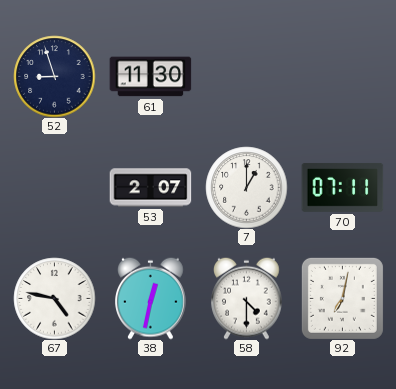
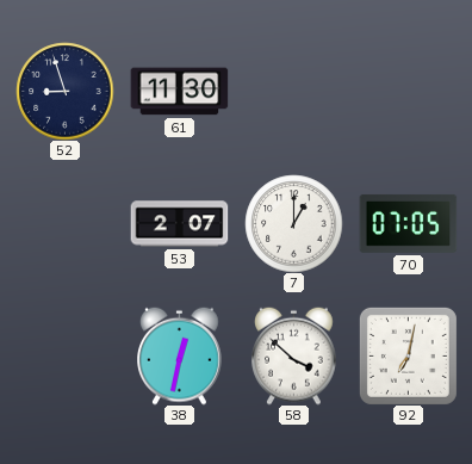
70: 07:11 -> 07:05 (408, 223)
67: 4:47 -> none (54, 298)
58: 4:30 -> 3:52 (294, 355)
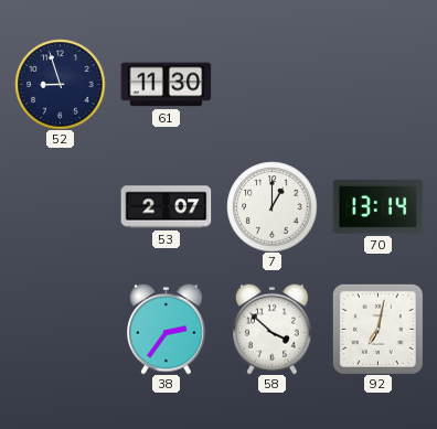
70: 07:05 -> 13:14 (377, 206)
38: 12:32 -> 2:36 (167, 329)
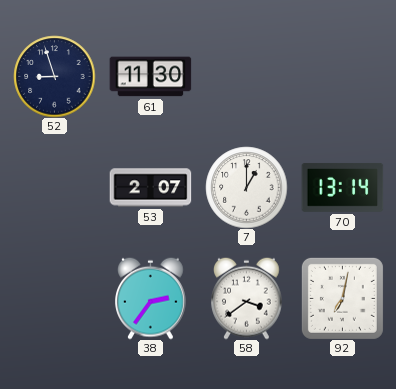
58: 3:52 -> 3:39 (247, 298)
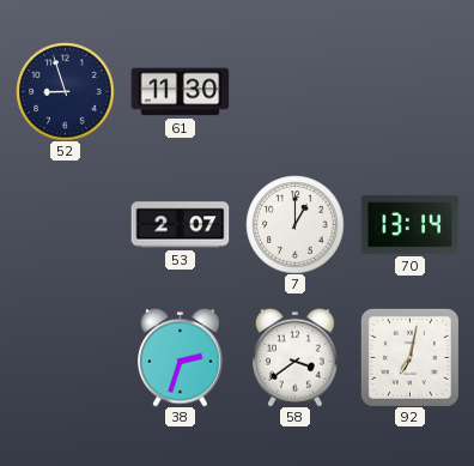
38: 2:36 -> 2:33 (181, 357)
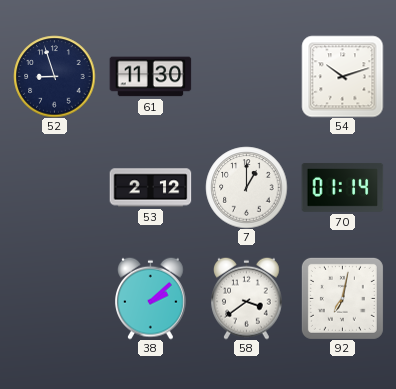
54: none -> 10:12 (342, 76)
53: 2:07 -> 2:12 (150, 188)
70: 13:14 -> 01:14 (342, 187)
38: 2:33 -> 2:08 (151, 298)
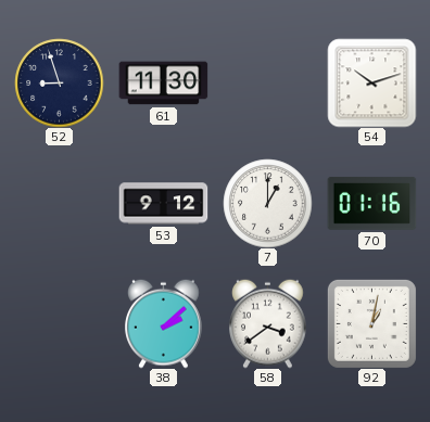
53: 2:12 -> 9:12 (163, 204)
70: 01:14 -> 01:16 (371, 203)
92: 7:02 -> 1:02 (371, 323)
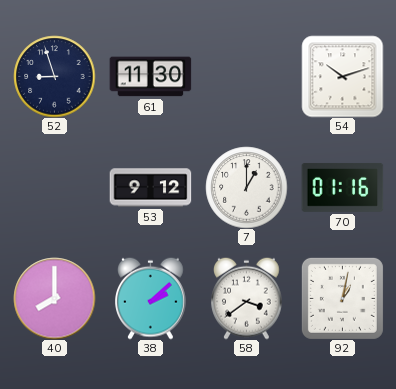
40: none -> 8:00 (54, 298)
